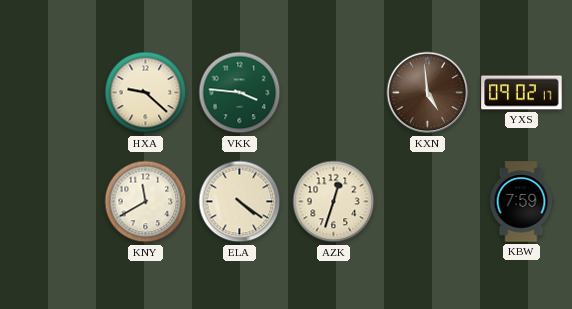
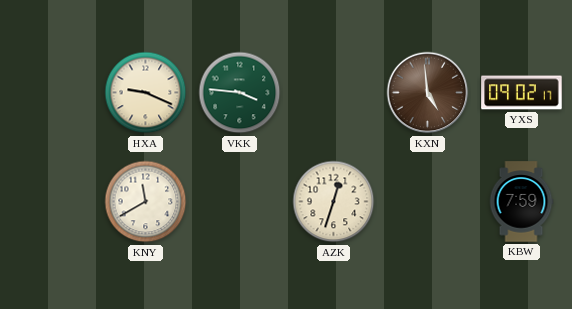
HXA: 9:22 -> 9:19 (146, 93)
ELA: 4:21 -> none (240, 202)
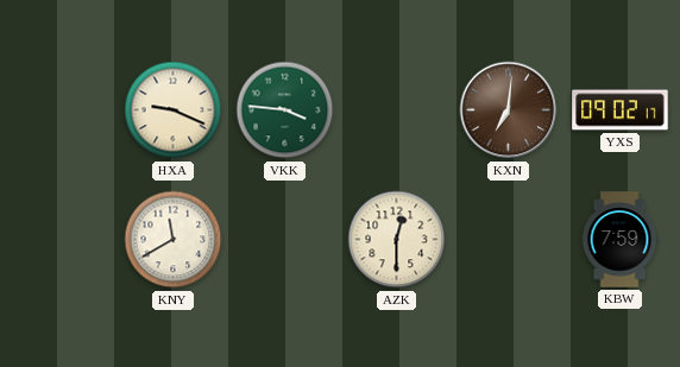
KXN: 4:59 -> 7:01 (509, 110)
AZK: 12:33 -> 12:30 (397, 240)
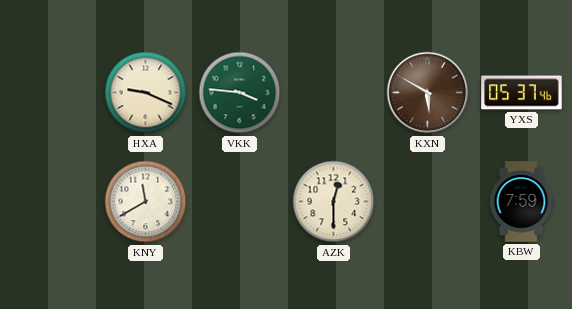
KXN: 7:01 -> 5:50 (428, 93)
YXS: 09:02 -> 05:37 (522, 93)
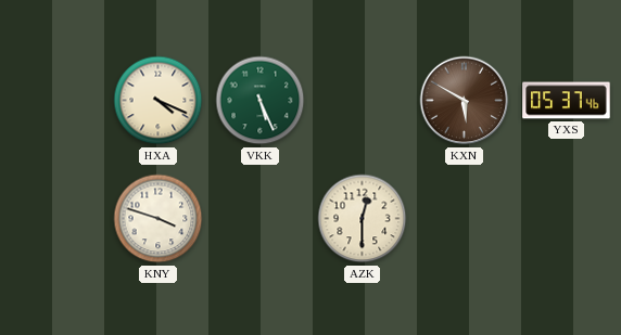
HXA: 9:19 -> 4:19 (159, 101)
VKK: 3:46 -> 5:26 (261, 101)
KNY: 11:40 -> 3:48 (159, 219)
KBW: 7:59 -> none (521, 202)
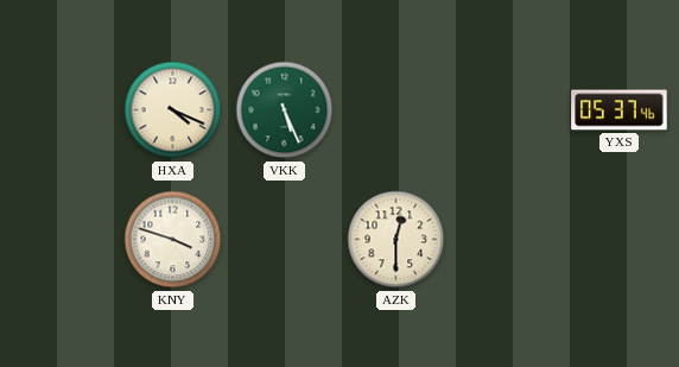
KXN: 5:50 -> none (465, 101)
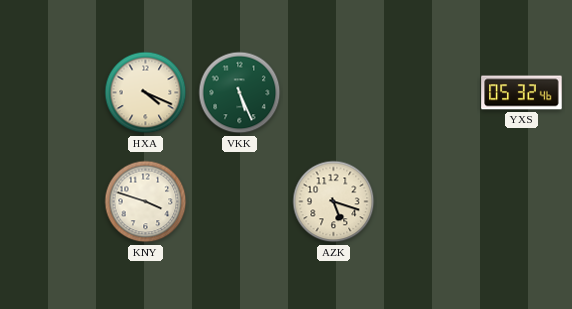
YXS: 05:37 -> 05:32 (522, 93)
AZK: 12:30 -> 5:18 (334, 202)
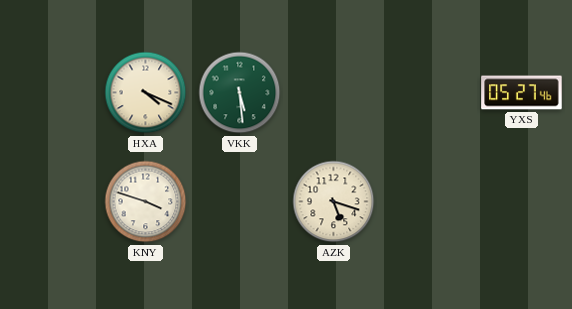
VKK: 5:26 -> 5:29 (240, 93)
YXS: 05:32 -> 05:27 (522, 93)
